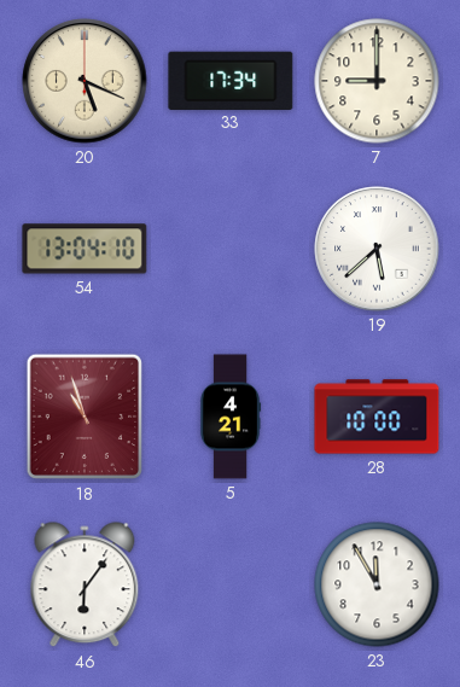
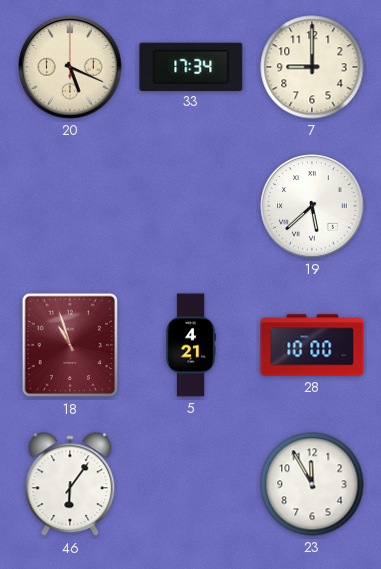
54: 13:04 -> none (85, 249)
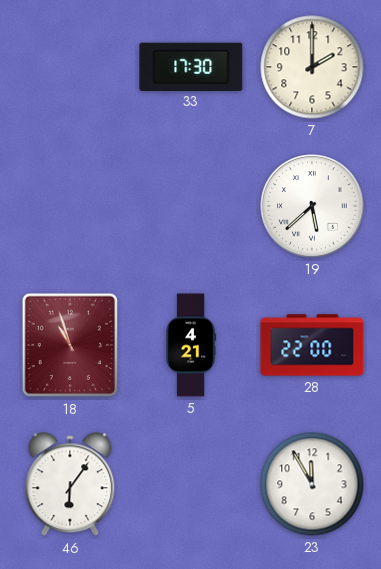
20: 5:19 -> none (70, 67)
33: 17:34 -> 17:30 (191, 66)
7: 9:00 -> 2:00 (312, 67)
28: 10:00 -> 22:00 (312, 345)
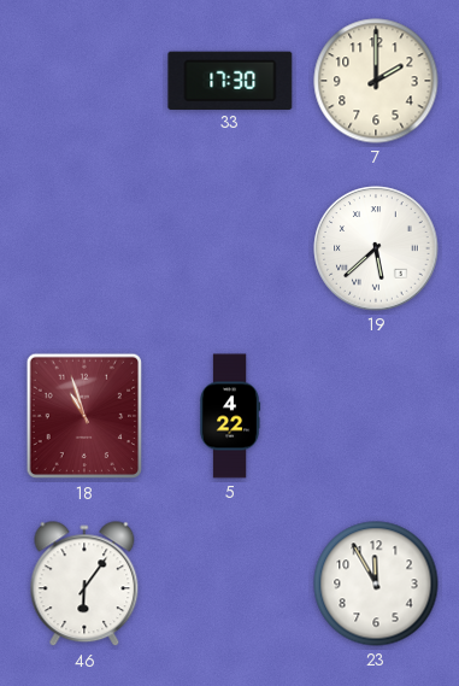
5: 4:21 -> 4:22 (231, 416)
28: 22:00 -> none (312, 345)
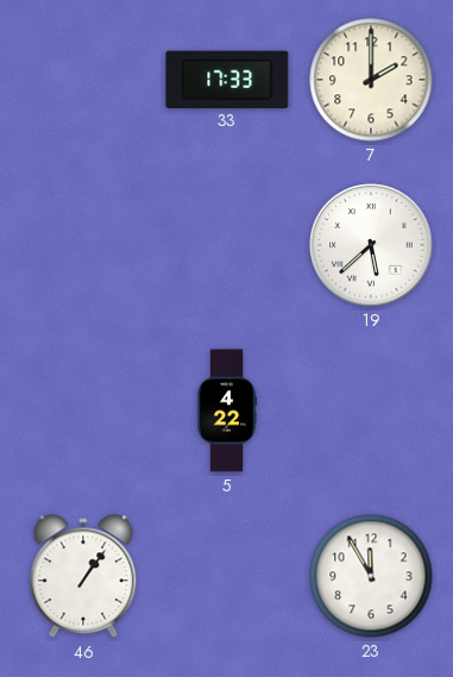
33: 17:30 -> 17:33 (227, 79)
18: 10:57 -> none (83, 416)
46: 6:06 -> 1:06 (83, 577)
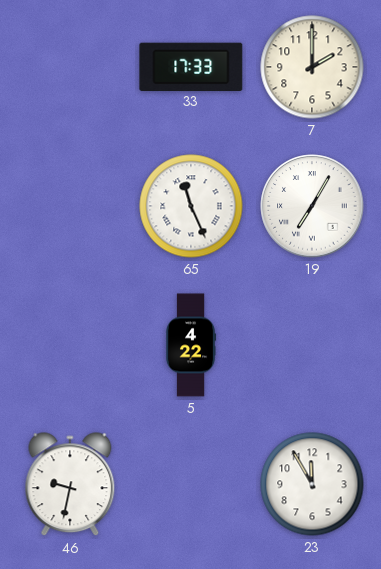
65: none -> 11:26 (191, 206)
19: 5:38 -> 7:05 (312, 206)
46: 1:06 -> 9:32 (70, 485)
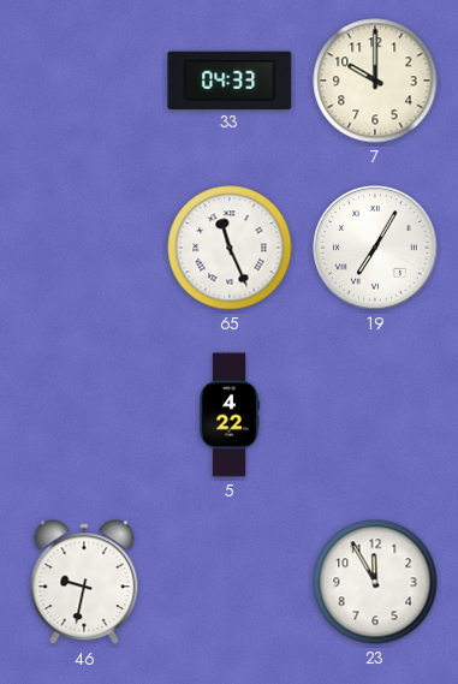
33: 17:33 -> 04:33 (230, 79)
7: 2:00 -> 10:00 (375, 81)
